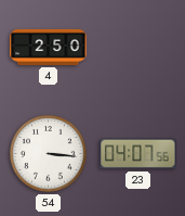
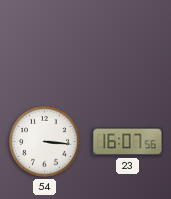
4: 2:50 -> none (49, 47)
23: 04:07 -> 16:07 (128, 142)
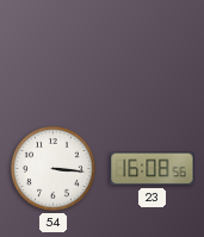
23: 16:07 -> 16:08 (153, 169)
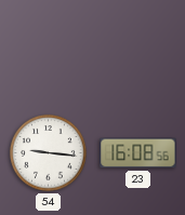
54: 3:16 -> 9:16 (49, 153)
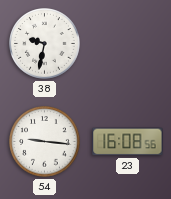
38: none -> 9:32 (45, 44)
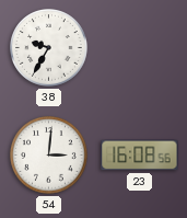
38: 9:32 -> 9:35 (49, 48)
54: 9:16 -> 3:01 (49, 156)
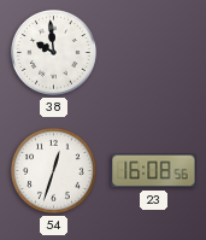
38: 9:35 -> 9:59 (54, 53)
54: 3:01 -> 12:33 (54, 171)
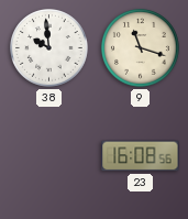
9: none -> 11:18 (141, 48)
54: 12:33 -> none (54, 171)
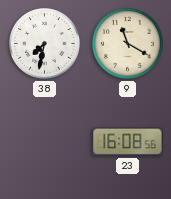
38: 9:59 -> 7:32 (45, 44)
9: 11:18 -> 11:20 (128, 44)
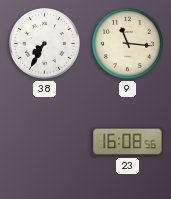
38: 7:32 -> 7:35 (45, 44)
9: 11:20 -> 11:16 (128, 44)
